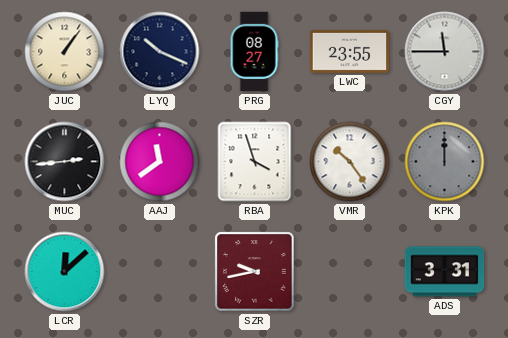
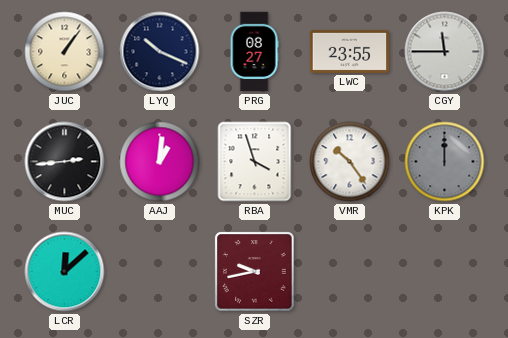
AAJ: 11:39 -> 1:01 (160, 162)
ADS: 3:31 -> none (445, 272)
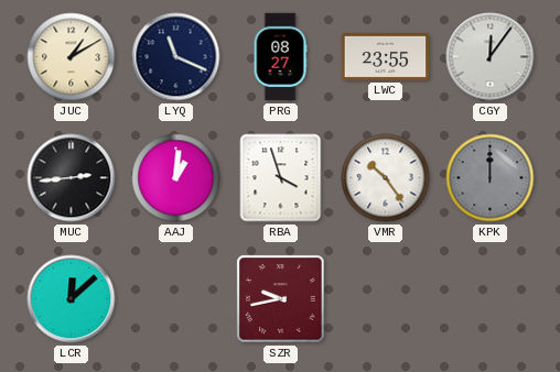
JUC: 1:06 -> 1:10 (72, 57)
LYQ: 10:19 -> 11:19 (176, 57)
CGY: 11:45 -> 12:06 (491, 57)
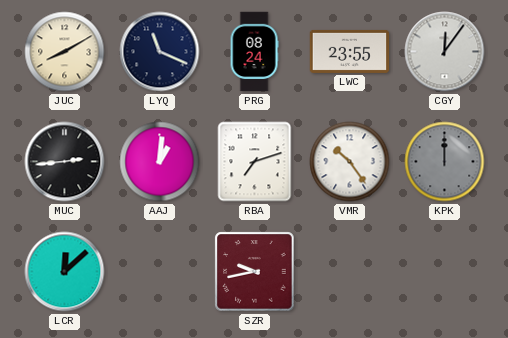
JUC: 1:10 -> 8:10 (65, 52)
PRG: 08:27 -> 08:24 (254, 52)
RBA: 3:57 -> 7:12 (255, 162)
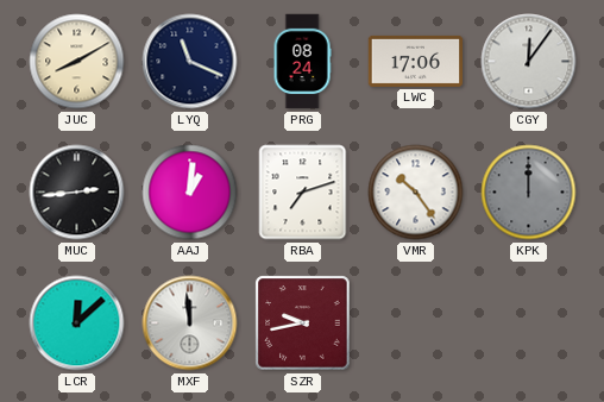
LWC: 23:55 -> 17:06 (416, 61)
MXF: none -> 11:59 (190, 324)
